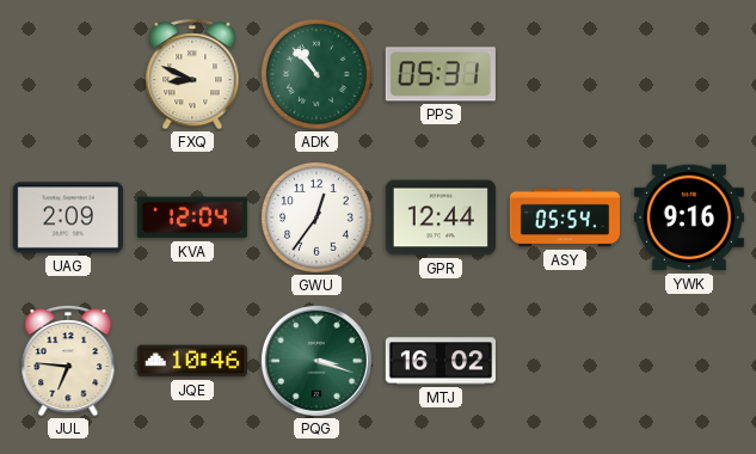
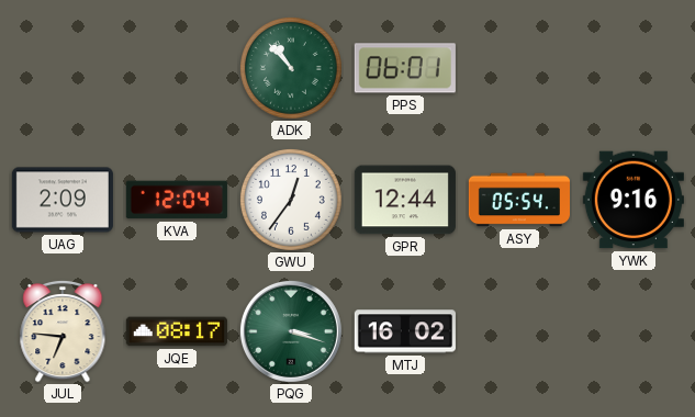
FXQ: 8:49 -> none (192, 74)
PPS: 05:31 -> 06:01 (405, 68)
JQE: 10:46 -> 08:17 (177, 331)
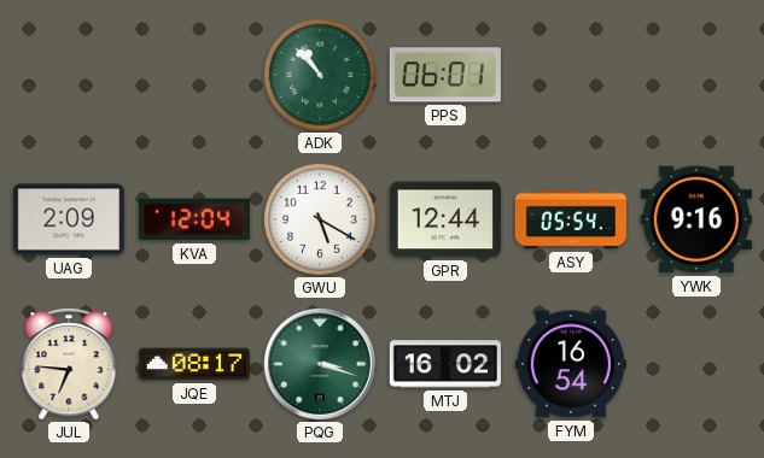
GWU: 12:36 -> 5:20 (320, 219)
FYM: none -> 16:54 (571, 364)
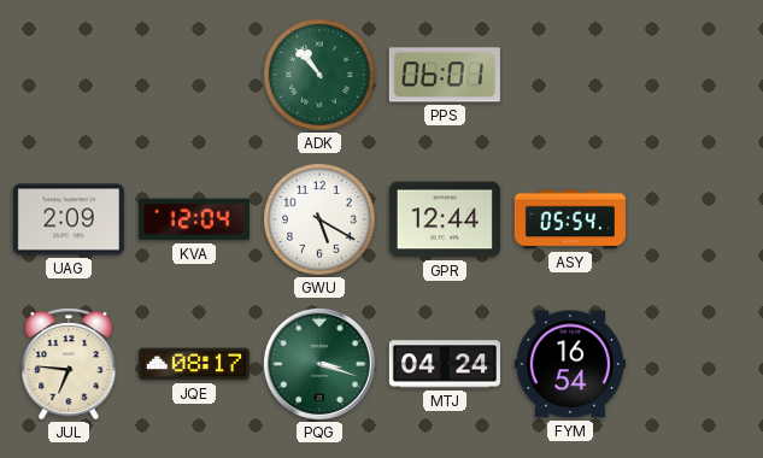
YWK: 9:16 -> none (696, 219)
MTJ: 16:02 -> 04:24 (445, 364)
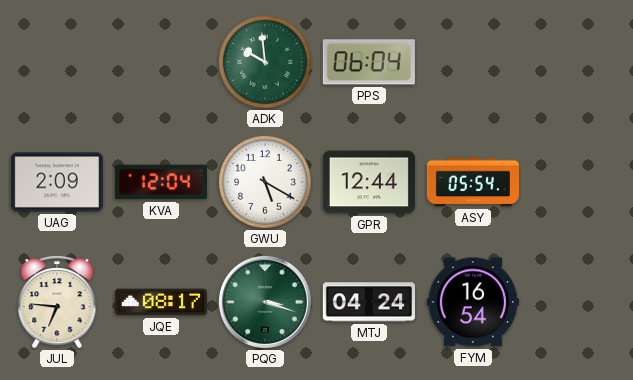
ADK: 10:53 -> 9:59 (265, 62)
PPS: 06:01 -> 06:04 (369, 62)
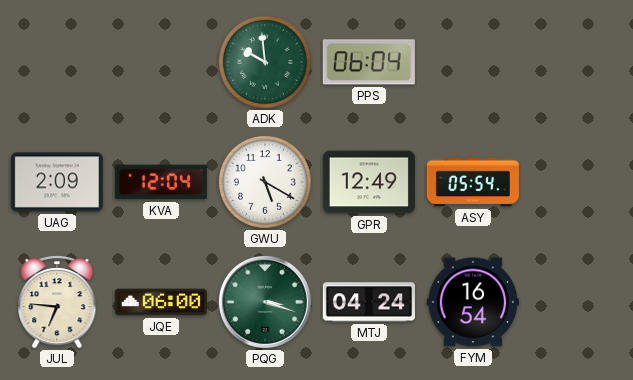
GPR: 12:44 -> 12:49 (369, 182)
JQE: 08:17 -> 06:00 (161, 302)
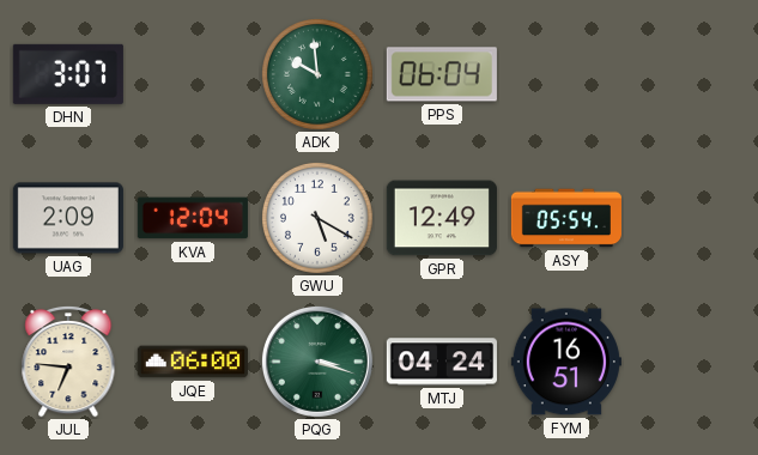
DHN: none -> 3:07 (68, 74)
FYM: 16:54 -> 16:51 (566, 362)
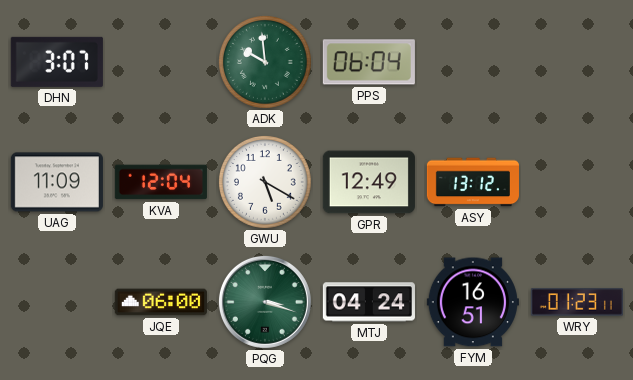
UAG: 2:09 -> 11:09 (57, 182)
ASY: 05:54 -> 13:12 (473, 182)
JUL: 6:46 -> none (68, 362)
WRY: none -> 01:23 (577, 302)
